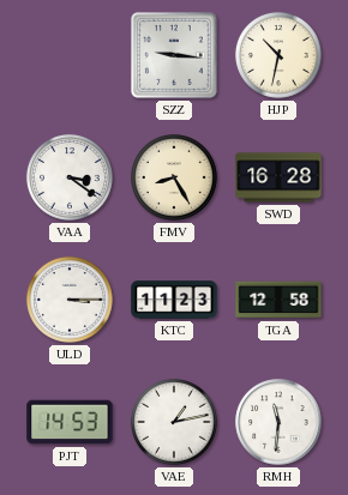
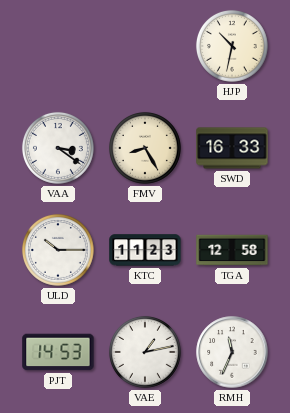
SZZ: 9:16 -> none (174, 55)
SWD: 16:28 -> 16:33 (232, 148)
ULD: 3:15 -> 10:15 (58, 250)
RMH: 11:31 -> 11:34 (232, 352)
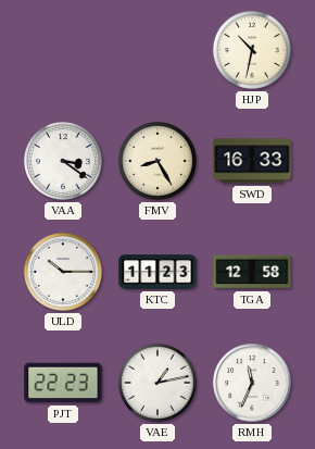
PJT: 14:53 -> 22:23 (63, 383)
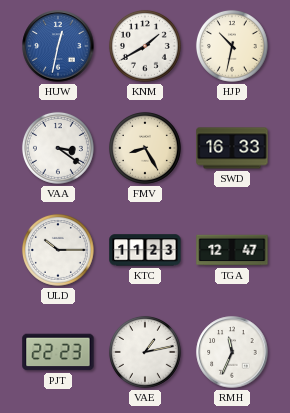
HUW: none -> 12:32 (58, 46)
KNM: none -> 1:40 (145, 46)
TGA: 12:58 -> 12:47 (232, 250)
